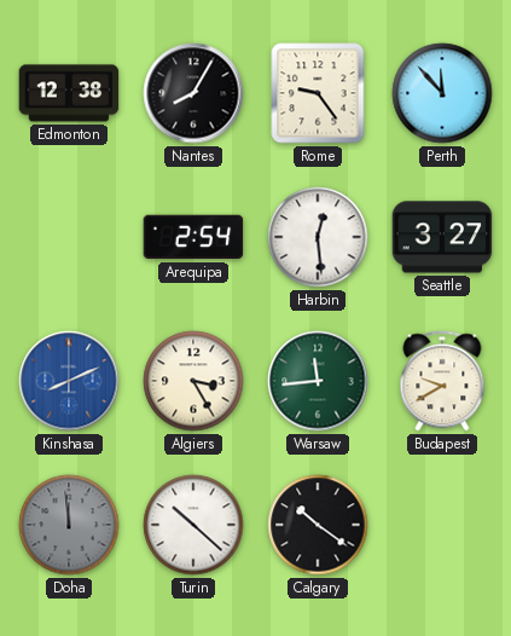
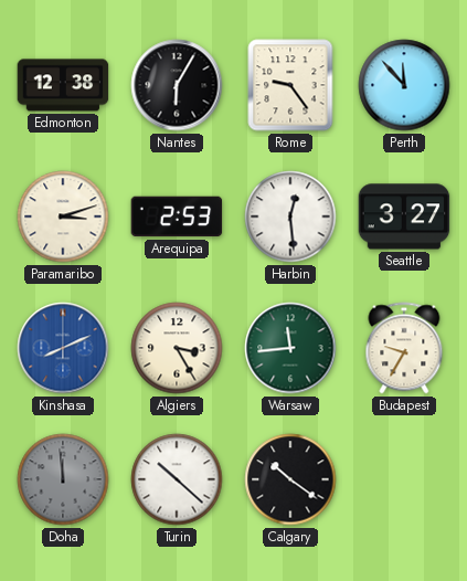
Nantes: 8:05 -> 6:05 (177, 85)
Paramaribo: none -> 3:12 (63, 216)
Arequipa: 2:54 -> 2:53 (177, 216)
Budapest: 9:40 -> 9:35 (404, 348)
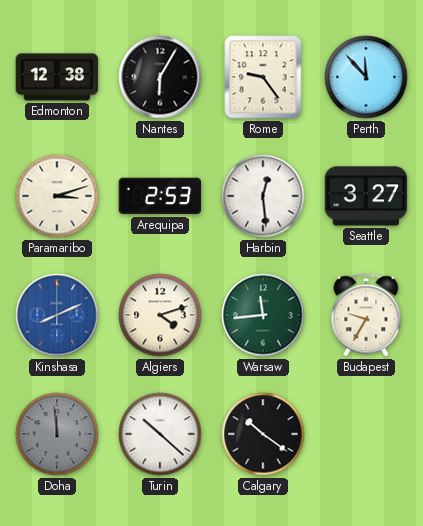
Algiers: 3:25 -> 4:12 (160, 315)
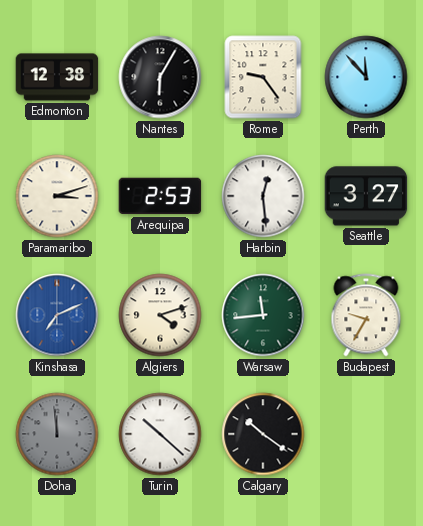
Kinshasa: 8:11 -> 7:11 (57, 315)
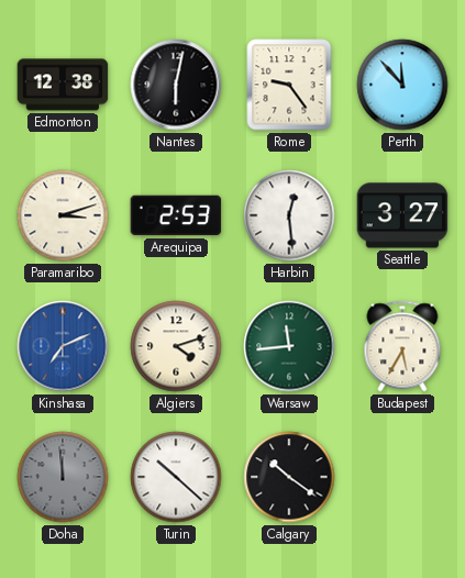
Nantes: 6:05 -> 6:02 (176, 85)
Budapest: 9:35 -> 5:35 (402, 346)
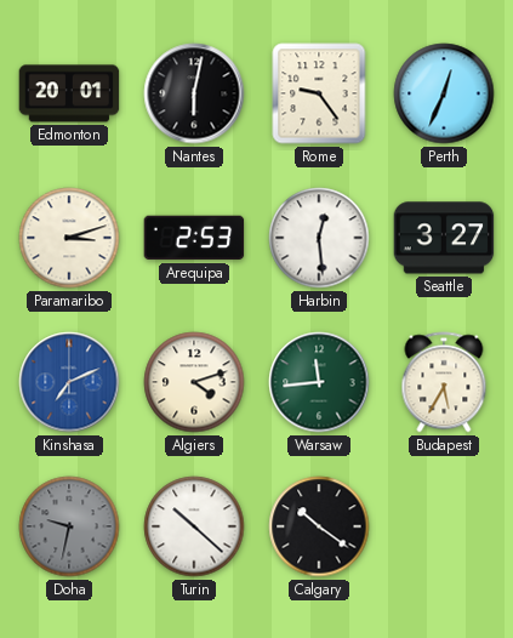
Edmonton: 12:38 -> 20:01 (69, 93)
Perth: 11:53 -> 12:34 (444, 93)
Doha: 11:59 -> 9:32 (69, 526)
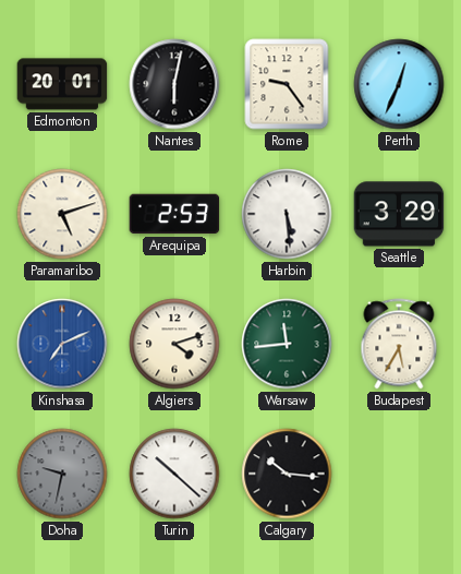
Paramaribo: 3:12 -> 5:12 (62, 214)
Harbin: 12:29 -> 5:29 (287, 214)
Seattle: 3:27 -> 3:29 (399, 214)
Calgary: 10:21 -> 10:16 (287, 474)
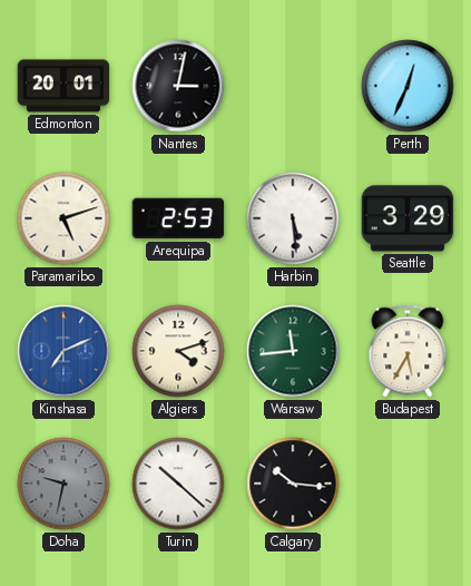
Nantes: 6:02 -> 3:02 (178, 86)
Rome: 9:24 -> none (287, 84)
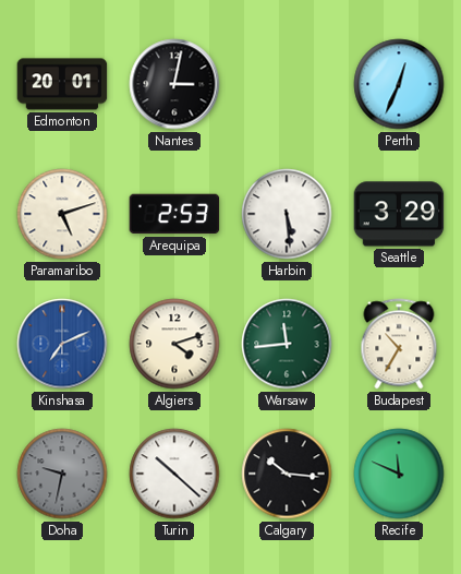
Budapest: 5:35 -> 10:35 (399, 344)
Recife: none -> 11:49 (399, 474)
